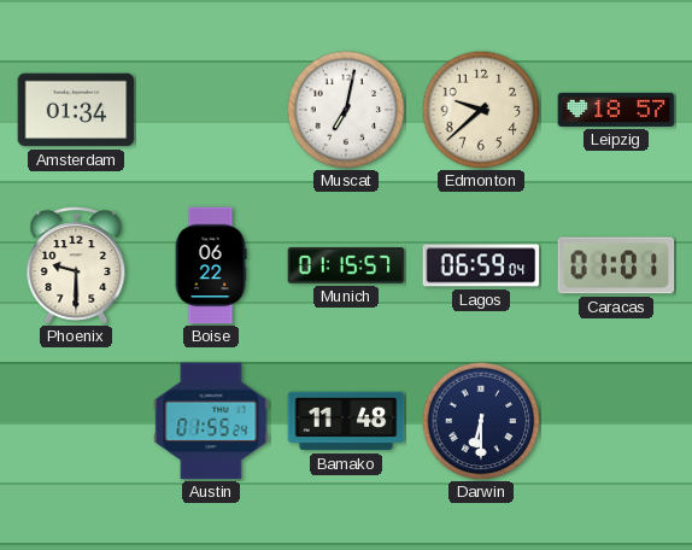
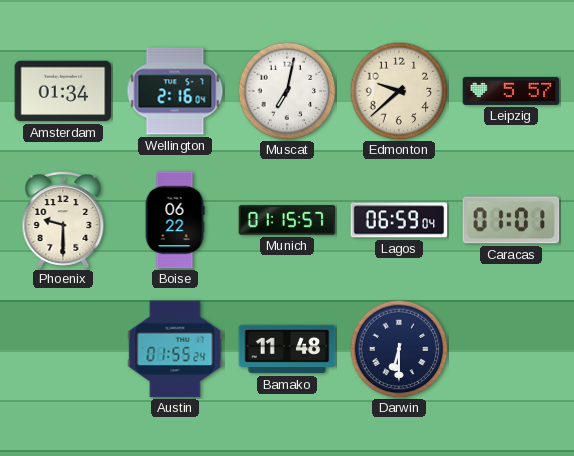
Wellington: none -> 2:16 (175, 91)
Leipzig: 18:57 -> 5:57 (511, 91)
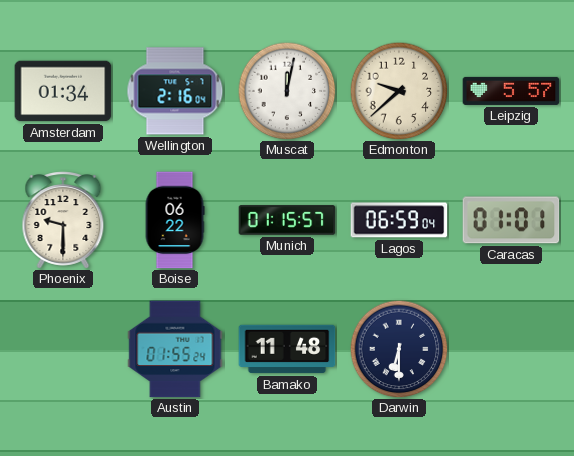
Muscat: 7:02 -> 12:02 (287, 91)
